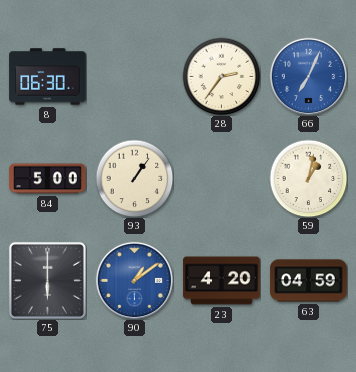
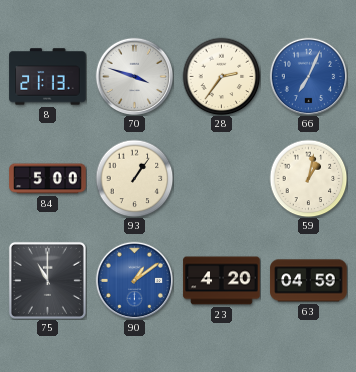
8: 06:30 -> 21:13 (48, 77)
70: none -> 3:48 (134, 76)
75: 6:00 -> 11:00 (47, 280)
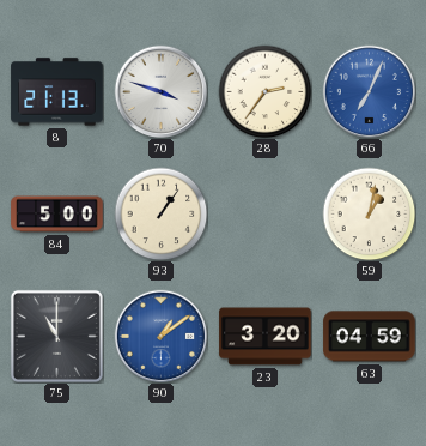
23: 4:20 -> 3:20 (266, 337)
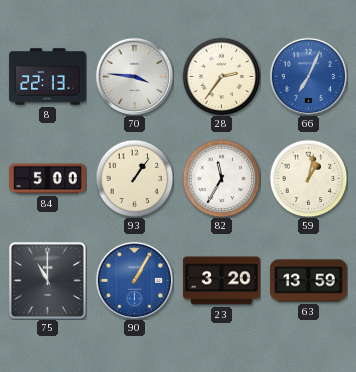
8: 21:13 -> 22:13 (48, 77)
70: 3:48 -> 3:46 (134, 76)
82: none -> 11:35 (221, 178)
90: 1:09 -> 1:05 (134, 280)
63: 04:59 -> 13:59 (309, 281)
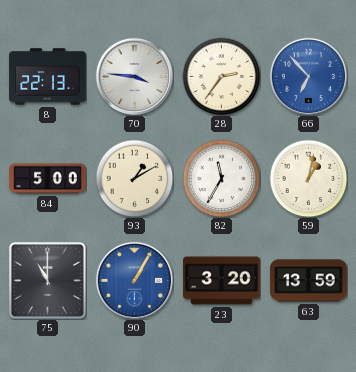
66: 7:04 -> 6:53 (308, 76)
93: 1:06 -> 1:10 (134, 178)
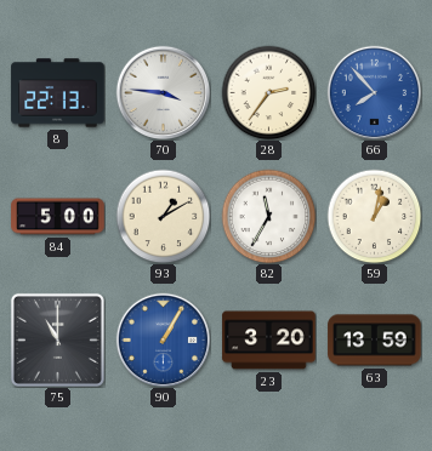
66: 6:53 -> 7:53 (374, 92)
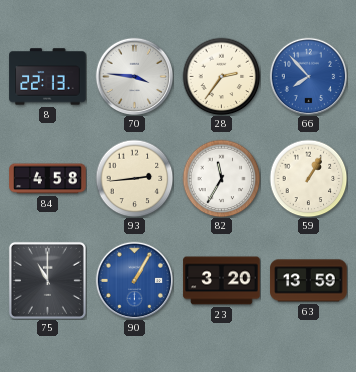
84: 5:00 -> 4:58 (48, 179)
93: 1:10 -> 2:44 (134, 178)
59: 1:02 -> 1:05 (308, 178)
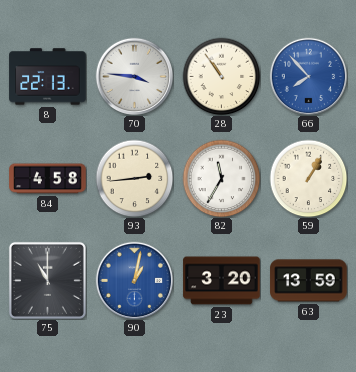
28: 2:36 -> 10:54 (221, 76)
90: 1:05 -> 1:02 (134, 280)
